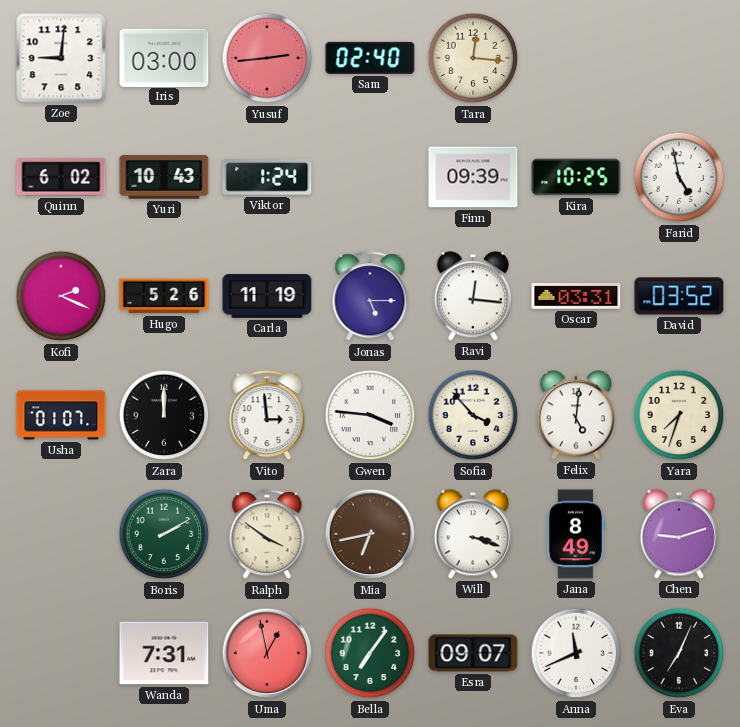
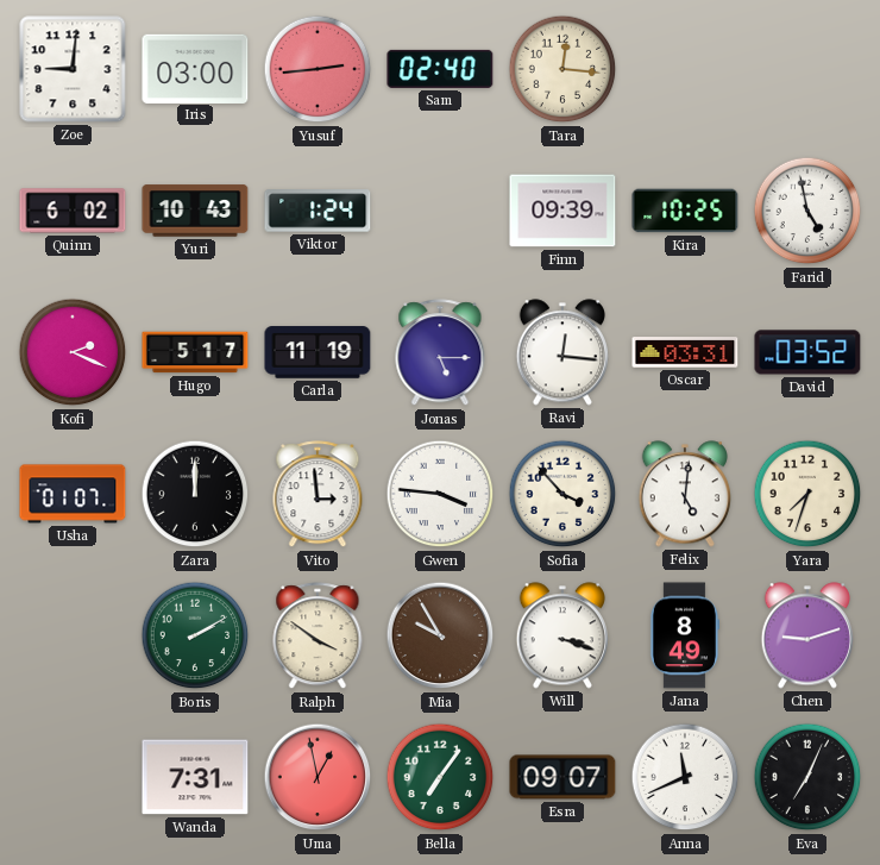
Hugo: 5:26 -> 5:17 (195, 352)
Mia: 6:43 -> 9:55 (440, 635)
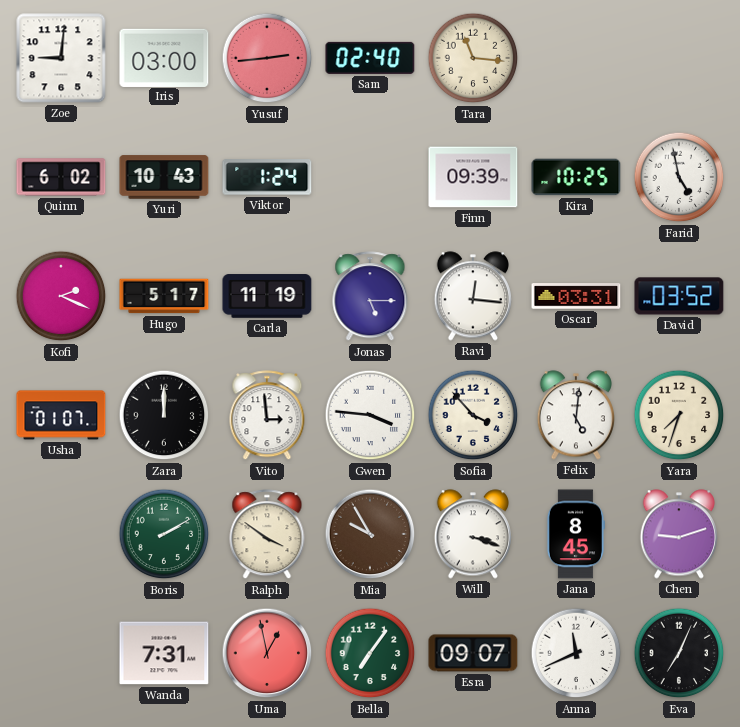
Tara: 12:16 -> 11:16 (473, 58)
Jana: 8:49 -> 8:45 (575, 534)
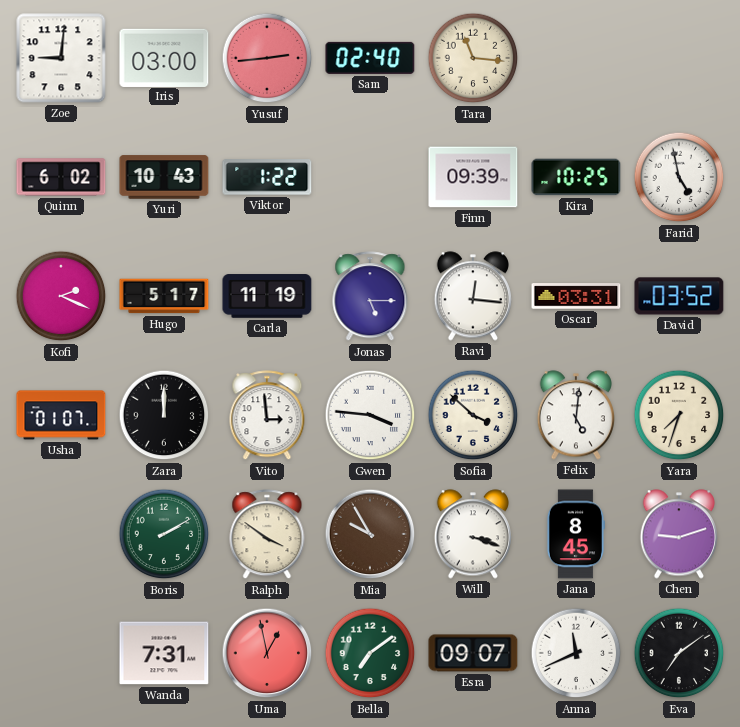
Viktor: 1:24 -> 1:22 (267, 177)
Sofia: 3:53 -> 3:52 (473, 415)
Bella: 7:06 -> 7:09 (370, 653)
Eva: 7:04 -> 7:09 (679, 653)
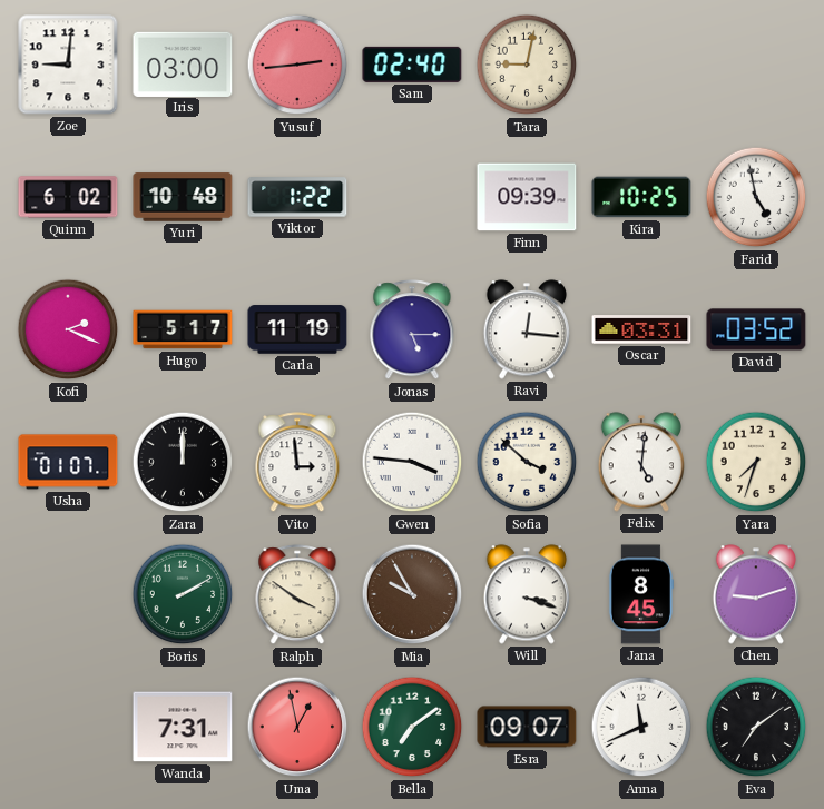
Tara: 11:16 -> 9:02 (527, 65)
Yuri: 10:43 -> 10:48 (183, 197)
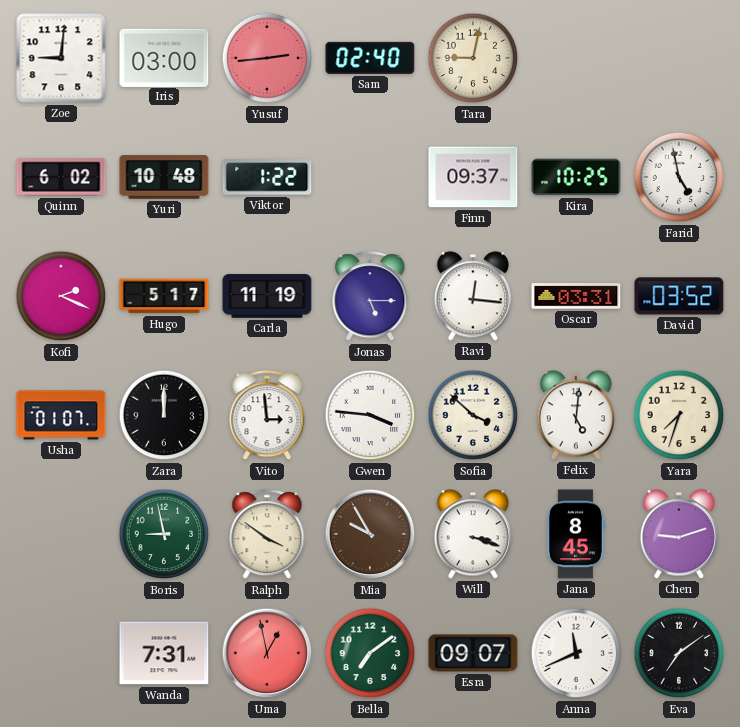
Finn: 09:39 -> 09:37 (473, 177)
Boris: 2:10 -> 8:58 (164, 534)
